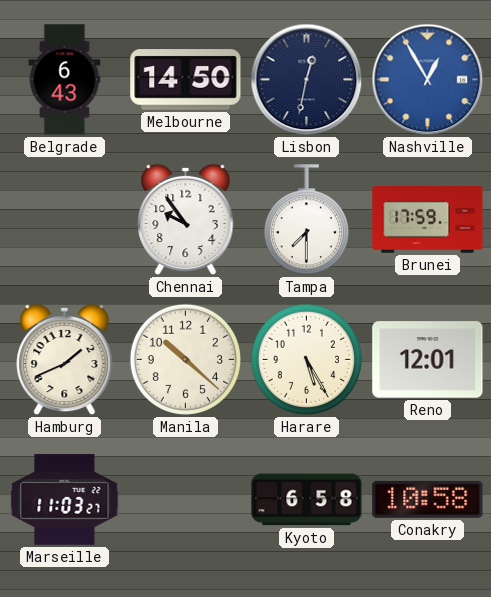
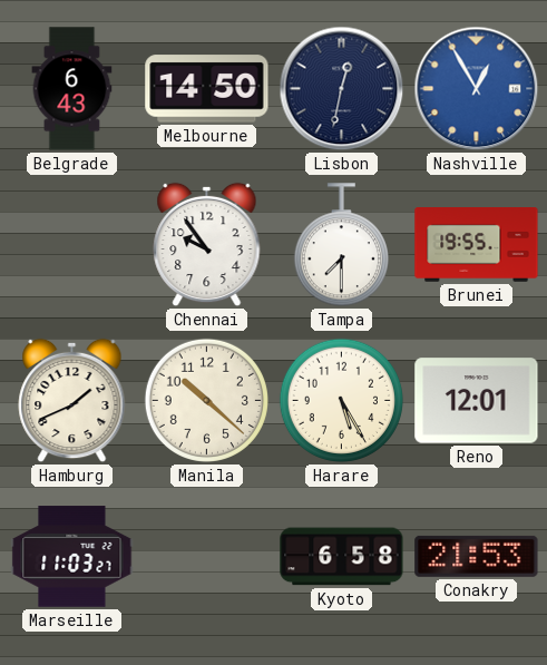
Brunei: 17:59 -> 19:55 (477, 245)
Conakry: 10:58 -> 21:53 (477, 556)
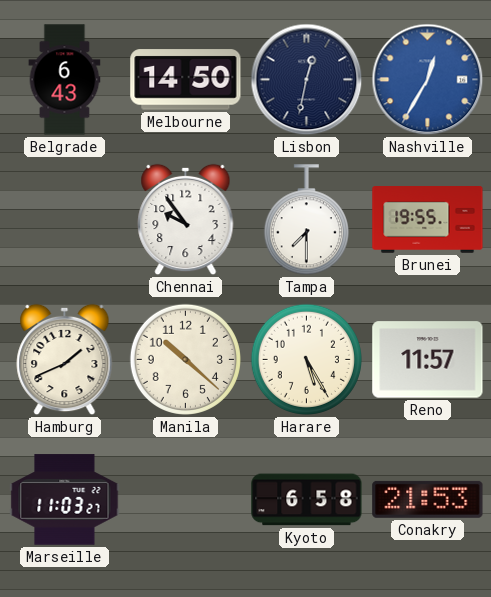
Nashville: 12:55 -> 12:35 (428, 80)
Reno: 12:01 -> 11:57 (428, 360)
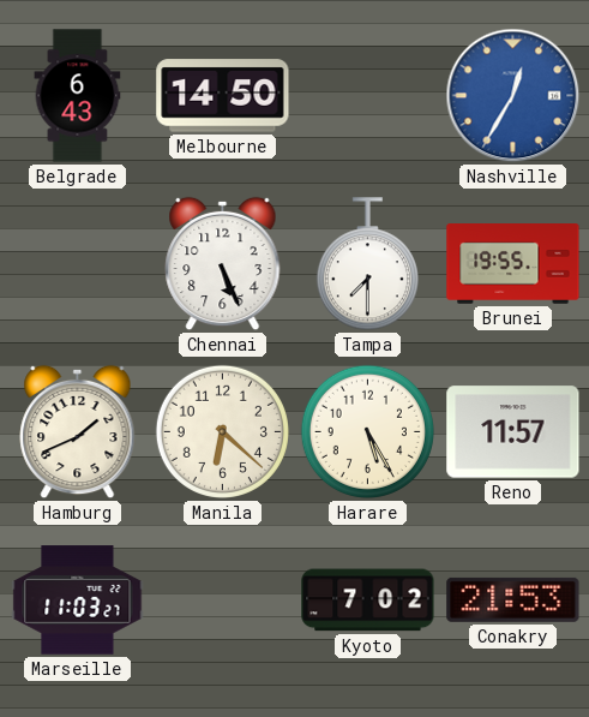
Lisbon: 12:32 -> none (307, 80)
Chennai: 9:54 -> 5:26 (223, 264)
Manila: 10:22 -> 6:22 (222, 431)
Kyoto: 6:58 -> 7:02 (368, 601)
